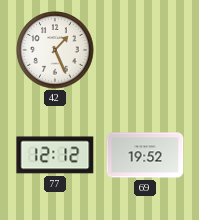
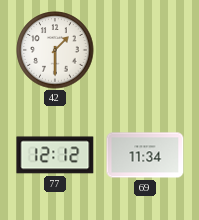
42: 1:26 -> 1:30 (55, 50)
69: 19:52 -> 11:34 (145, 155)
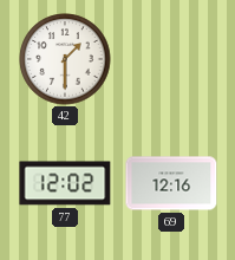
77: 12:12 -> 12:02 (65, 183)
69: 11:34 -> 12:16 (171, 183)
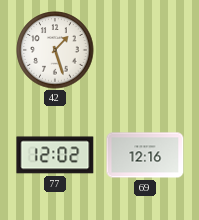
42: 1:30 -> 1:27 (55, 50)
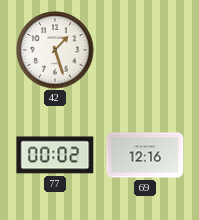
77: 12:02 -> 00:02 (55, 155)
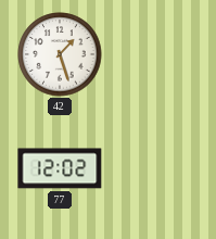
77: 00:02 -> 12:02 (60, 168)
69: 12:16 -> none (145, 155)
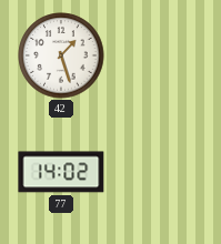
77: 12:02 -> 14:02 (61, 172)
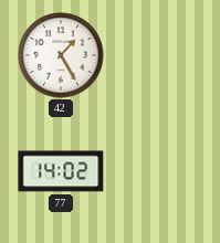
42: 1:27 -> 1:25 (61, 55)
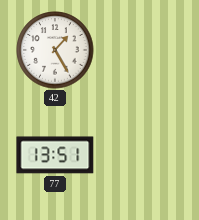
77: 14:02 -> 13:51 (55, 155)
